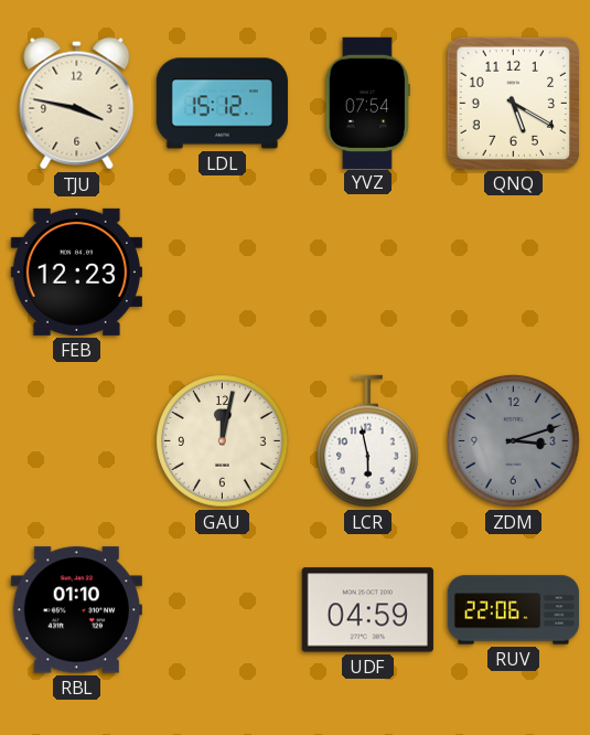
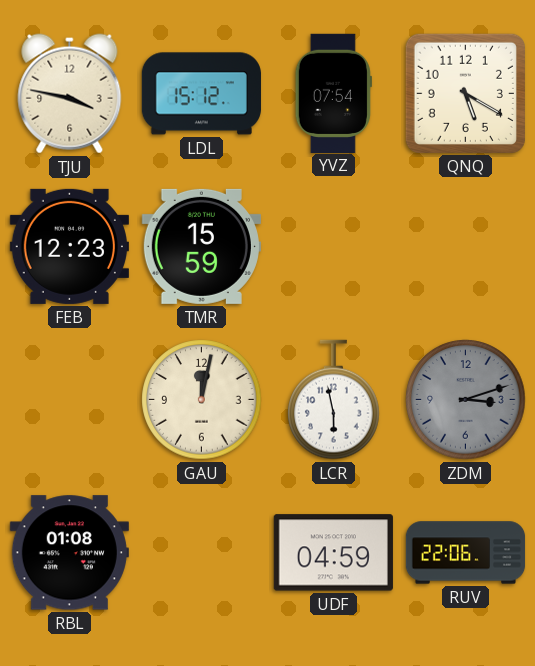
TMR: none -> 15:59 (201, 246)
RBL: 01:10 -> 01:08 (69, 553)
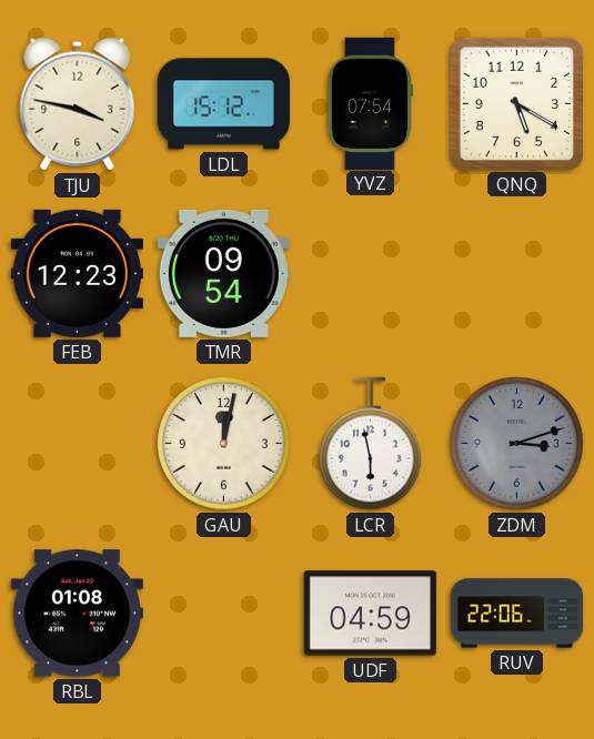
TMR: 15:59 -> 09:54 (223, 273)
